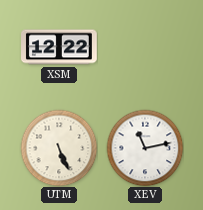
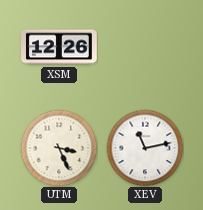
XSM: 12:22 -> 12:26 (60, 47)
UTM: 5:26 -> 3:26 (59, 148)
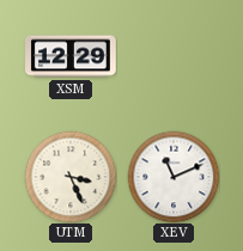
XSM: 12:26 -> 12:29 (72, 56)
XEV: 11:13 -> 11:11 (174, 177)
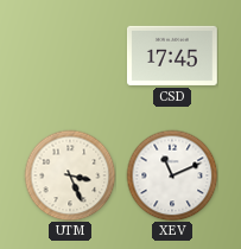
XSM: 12:29 -> none (72, 56)
CSD: none -> 17:45 (173, 56)
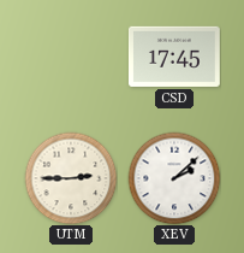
UTM: 3:26 -> 2:45 (71, 178)
XEV: 11:11 -> 2:08 (174, 178)
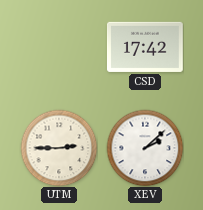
CSD: 17:45 -> 17:42 (146, 47)
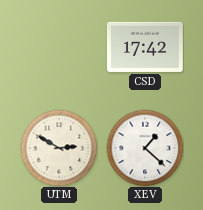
UTM: 2:45 -> 2:50 (59, 148)
XEV: 2:08 -> 1:22 (145, 148)
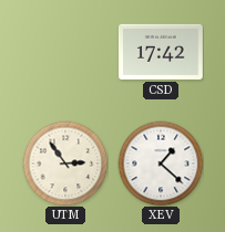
UTM: 2:50 -> 2:54 (65, 164)
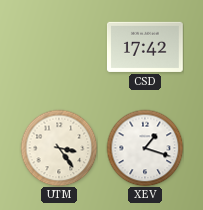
UTM: 2:54 -> 3:24 (59, 148)
XEV: 1:22 -> 1:18 (145, 148)
